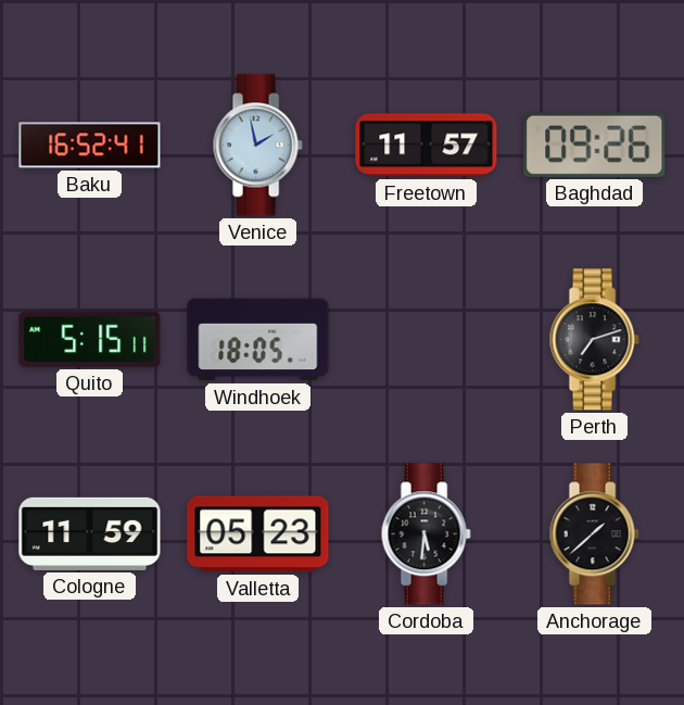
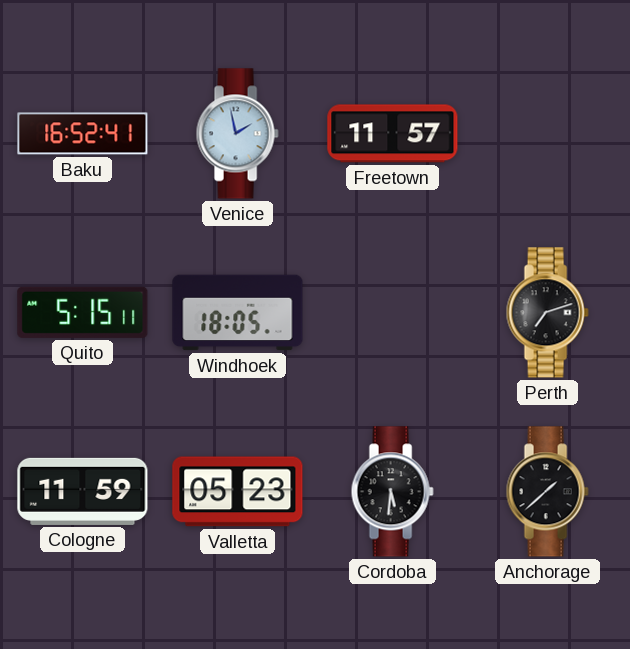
Baghdad: 09:26 -> none (595, 144)
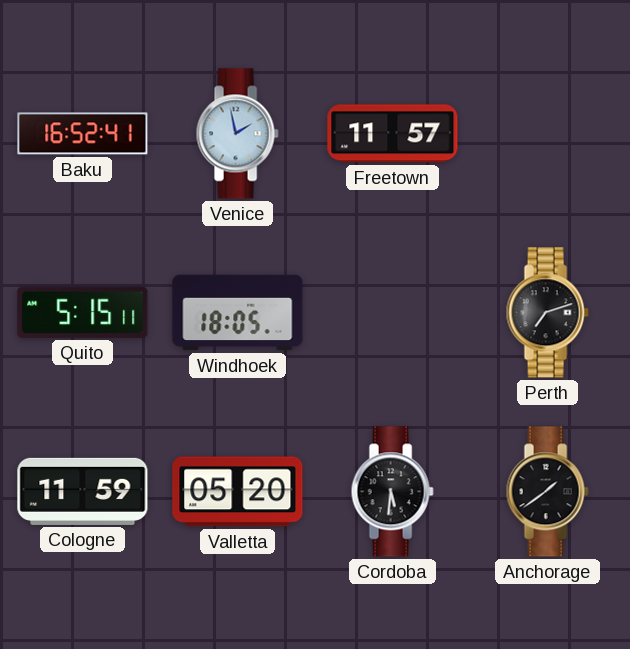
Valletta: 05:23 -> 05:20 (238, 492)
Anchorage: 1:38 -> 1:39 (547, 492)
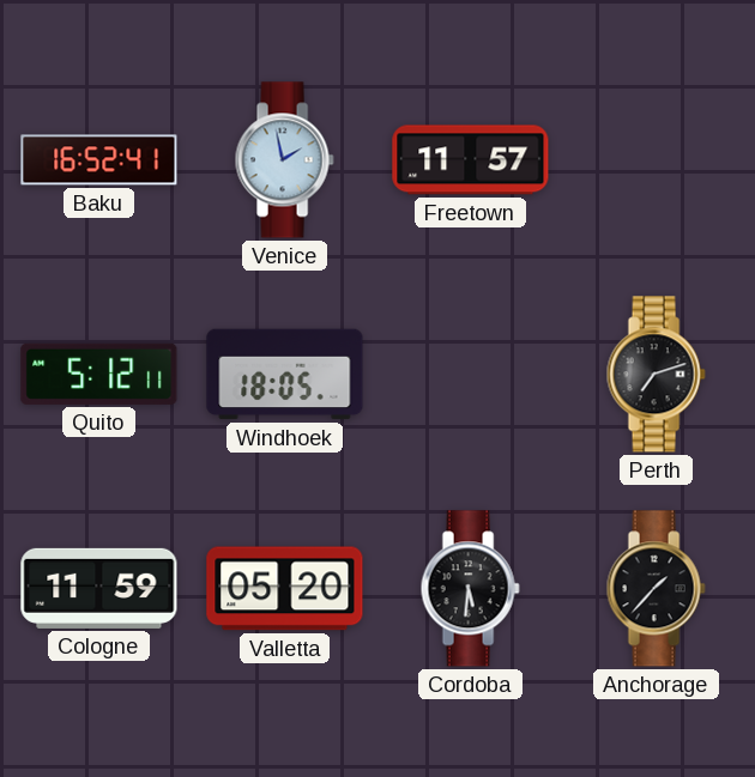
Quito: 5:15 -> 5:12 (99, 374)
Anchorage: 1:39 -> 1:37 (656, 589)
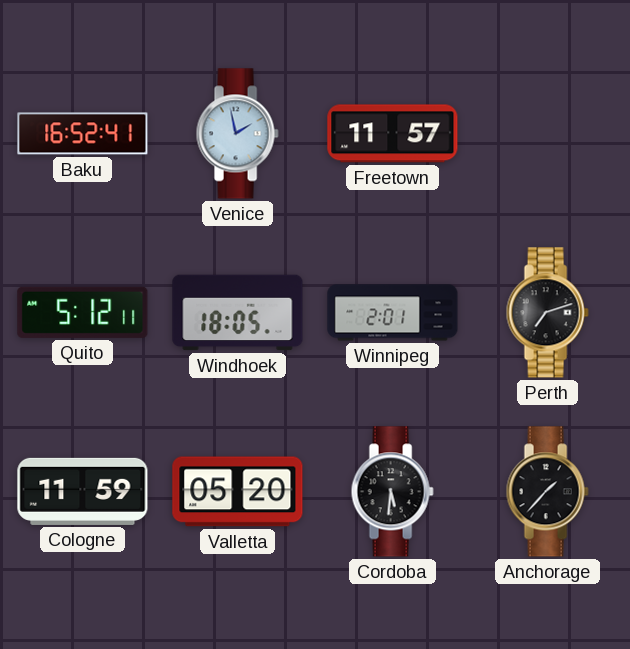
Winnipeg: none -> 2:01 (393, 313)
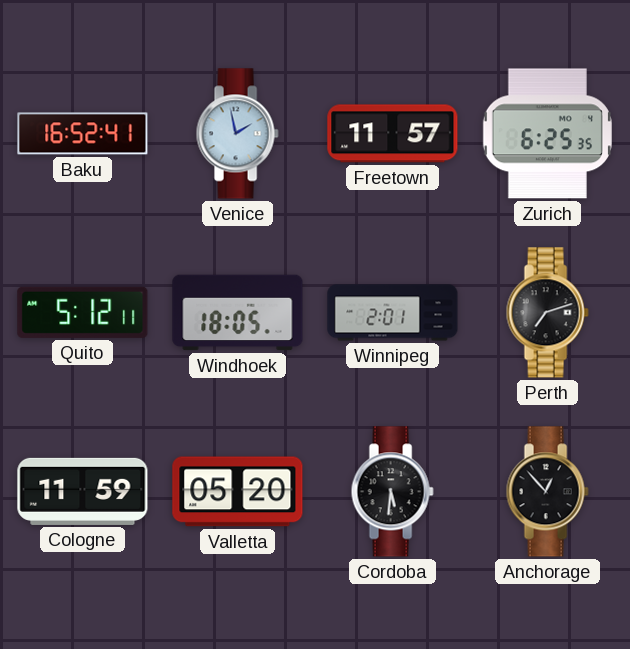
Zurich: none -> 6:25 (547, 134)
Anchorage: 1:37 -> 12:53 (547, 492)
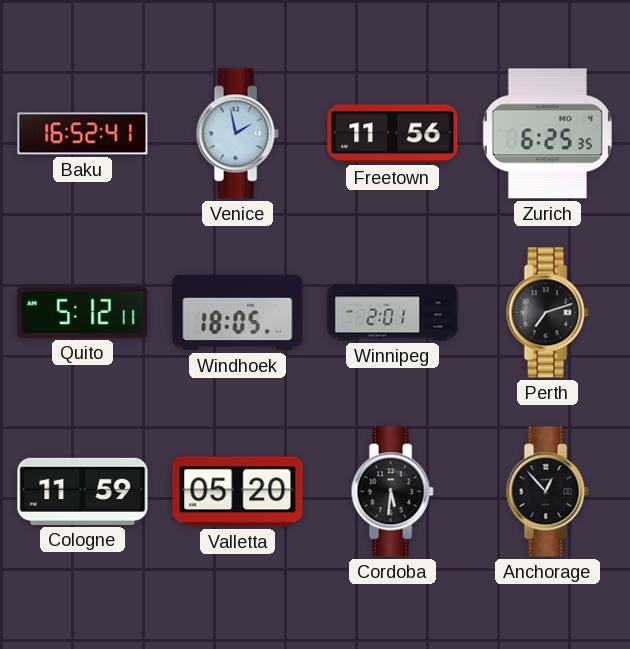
Freetown: 11:57 -> 11:56 (393, 134)
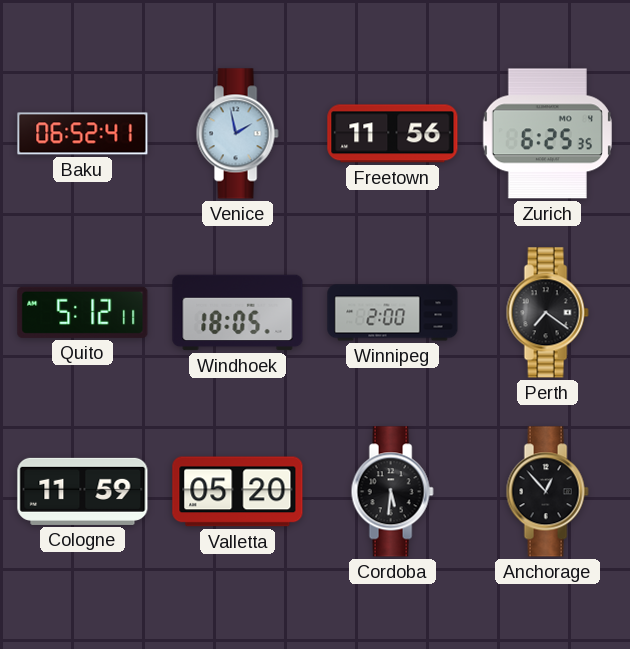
Baku: 16:52 -> 06:52 (83, 134)
Winnipeg: 2:01 -> 2:00 (393, 313)
Perth: 7:12 -> 7:21 (547, 313)
